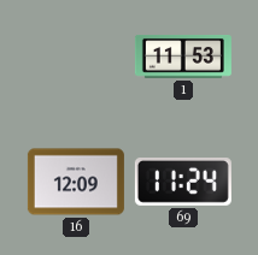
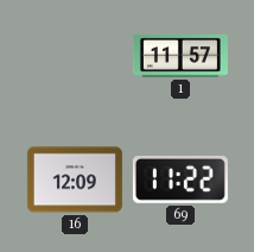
1: 11:53 -> 11:57 (180, 57)
69: 11:24 -> 11:22 (180, 181)
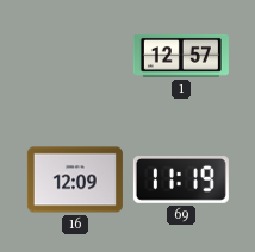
1: 11:57 -> 12:57 (181, 57)
69: 11:22 -> 11:19 (181, 181)
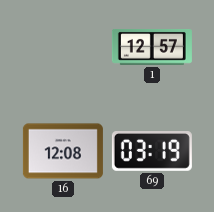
16: 12:09 -> 12:08 (63, 151)
69: 11:19 -> 03:19 (152, 152)
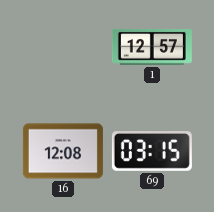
69: 03:19 -> 03:15 (152, 152)
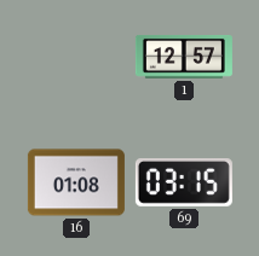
16: 12:08 -> 01:08 (76, 182)
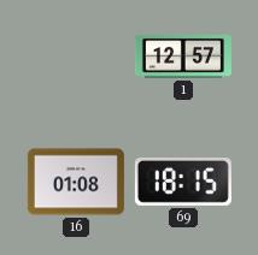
69: 03:15 -> 18:15 (183, 183)
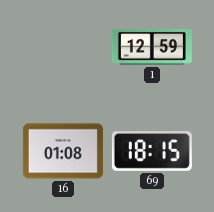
1: 12:57 -> 12:59 (152, 48)
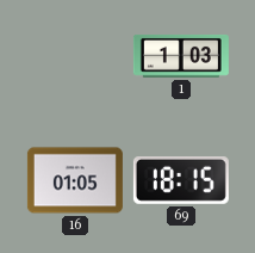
1: 12:59 -> 1:03 (181, 57)
16: 01:08 -> 01:05 (75, 180)
